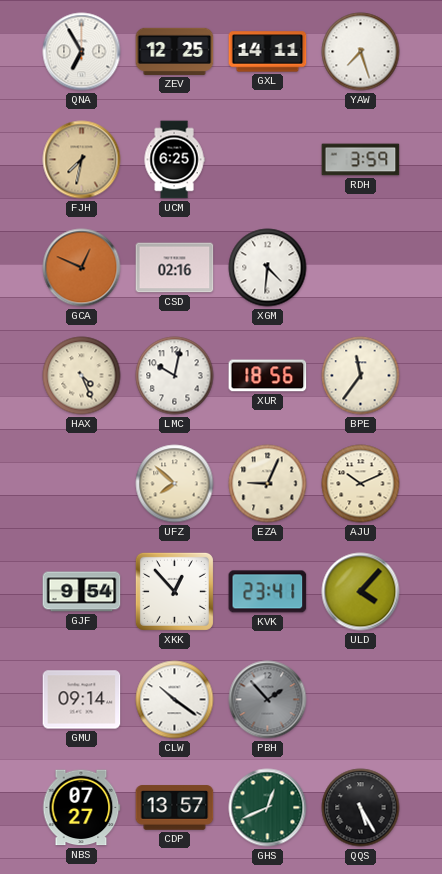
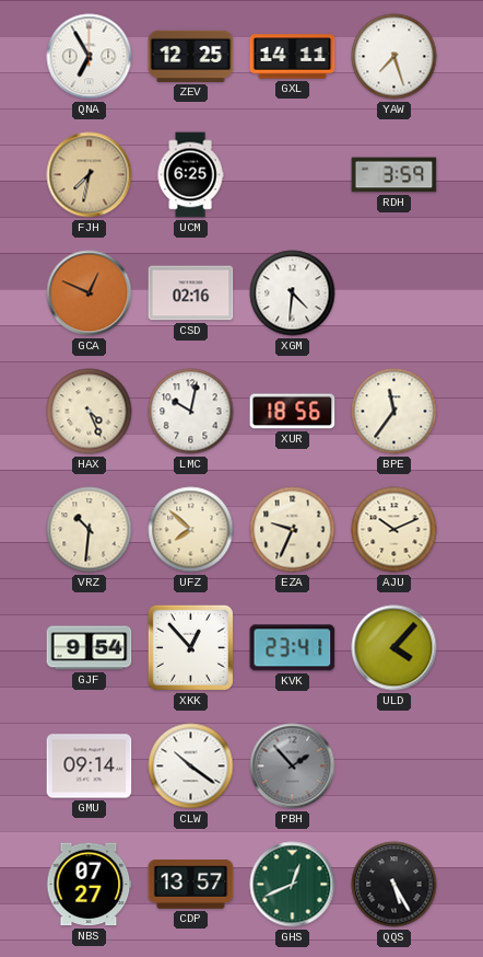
VRZ: none -> 10:31 (90, 530)
EZA: 9:04 -> 9:34 (293, 530)
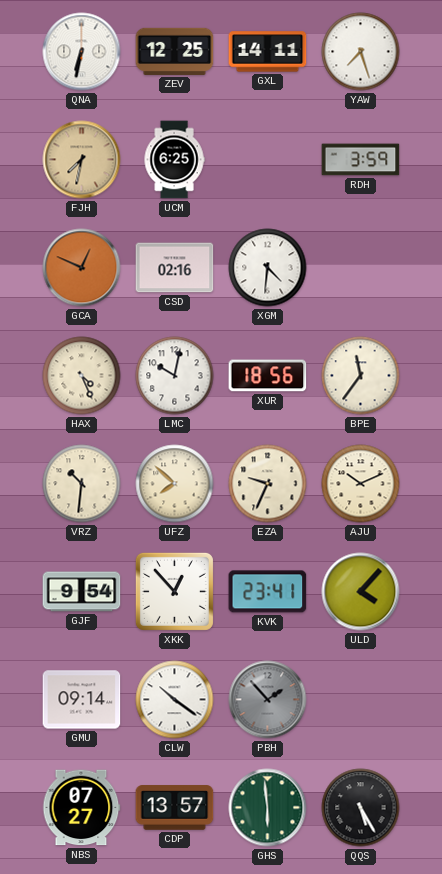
QNA: 6:55 -> 6:32 (82, 52)
GHS: 12:41 -> 5:59 (268, 808)
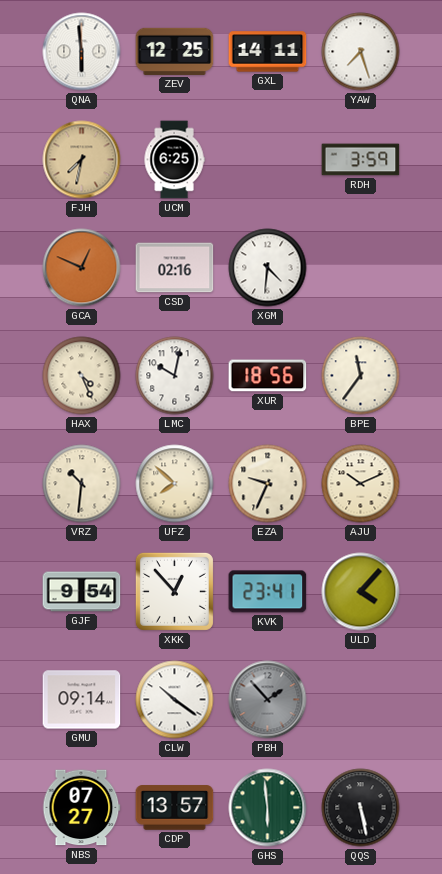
QNA: 6:32 -> 5:59 (82, 52)
QQS: 5:25 -> 5:28 (361, 808)
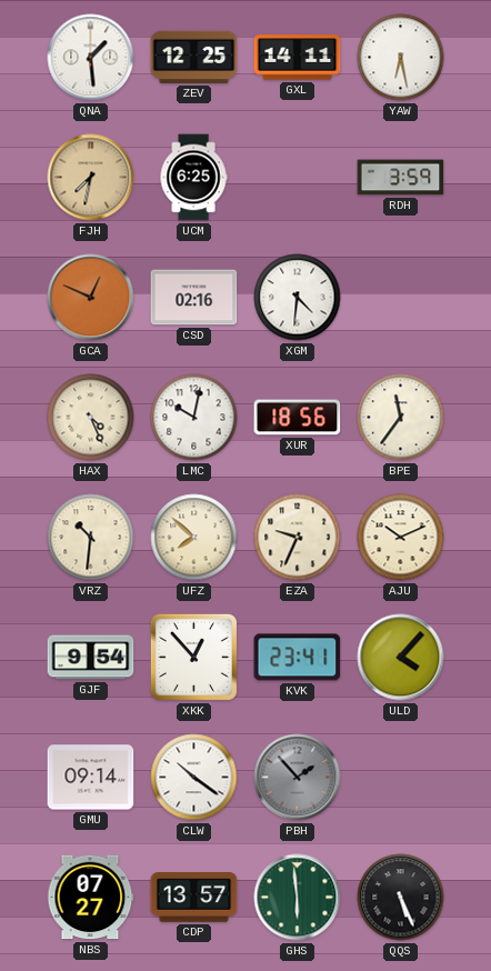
QNA: 5:59 -> 1:29 (91, 58)
YAW: 7:27 -> 6:28 (401, 58)
QQS: 5:28 -> 5:26 (401, 898)
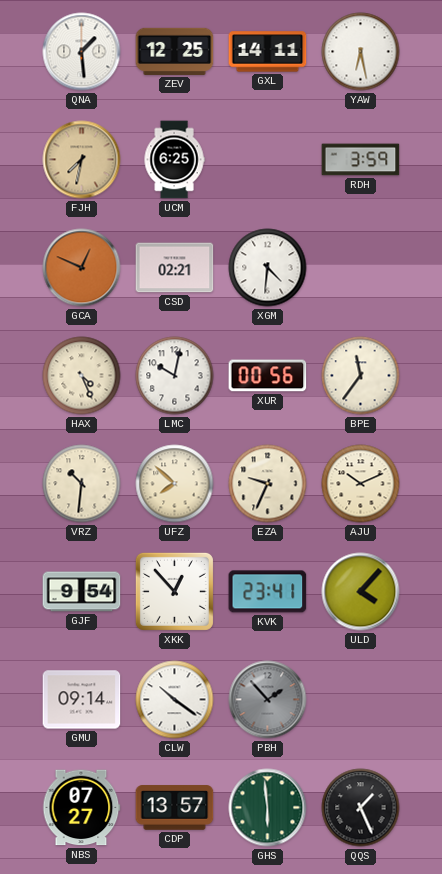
CSD: 02:16 -> 02:21 (175, 268)
XUR: 18:56 -> 00:56 (268, 376)
QQS: 5:26 -> 1:26 (361, 808)
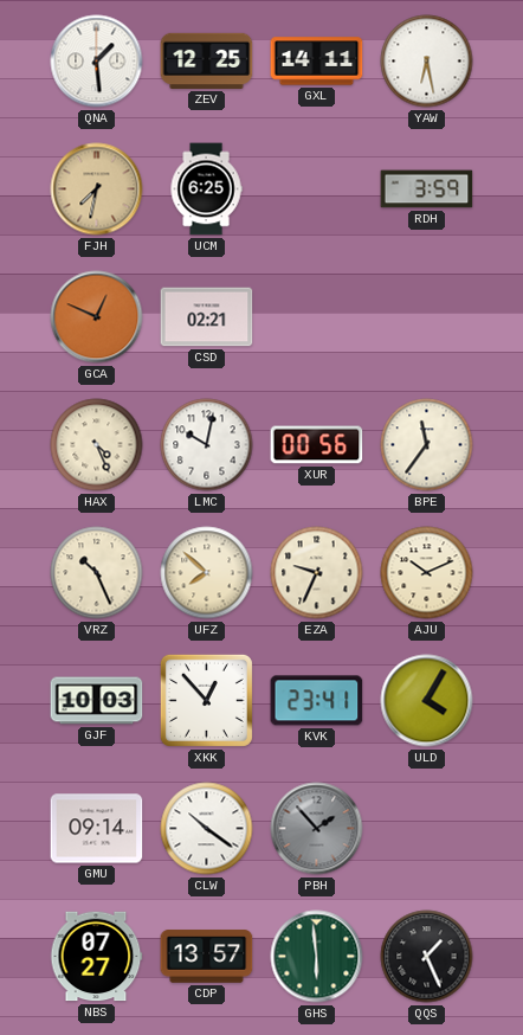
XGM: 4:31 -> none (268, 268)
VRZ: 10:31 -> 10:26 (97, 573)
GJF: 9:54 -> 10:03 (97, 701)
ULD: 4:07 -> 4:05 (427, 701)
